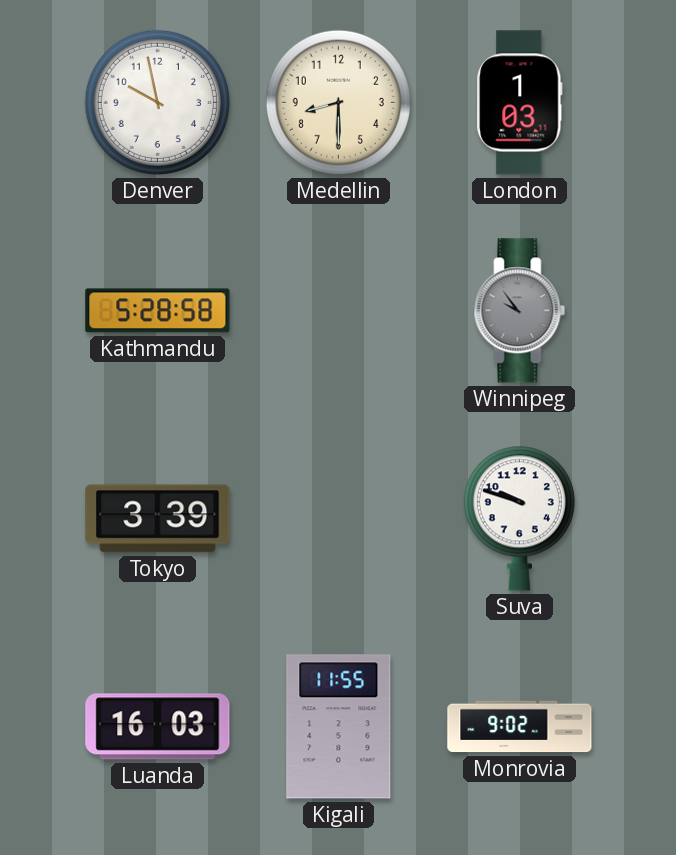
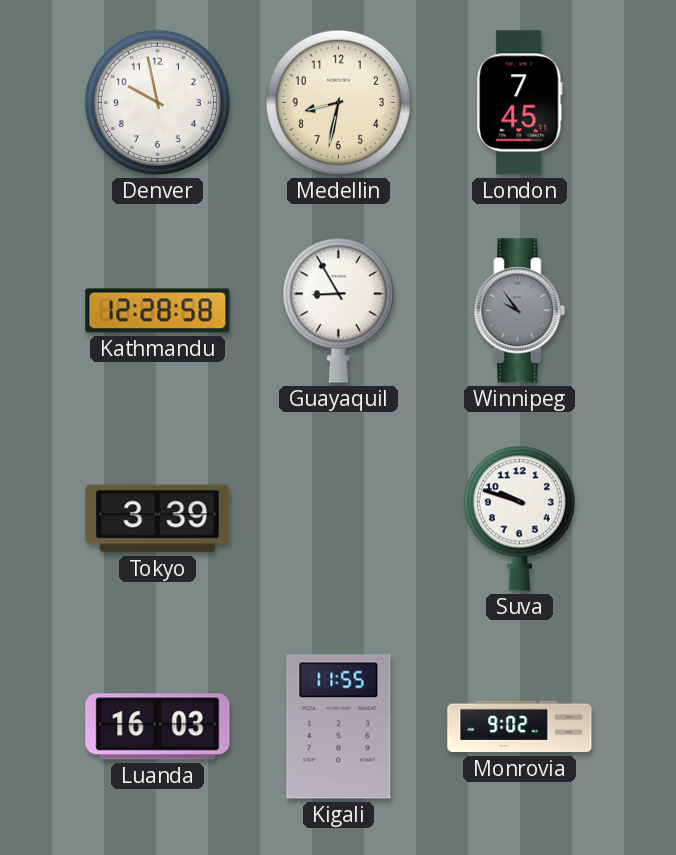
Medellin: 8:30 -> 8:32 (338, 102)
London: 1:03 -> 7:45 (520, 103)
Kathmandu: 5:28 -> 12:28 (158, 311)
Guayaquil: none -> 8:55 (338, 310)
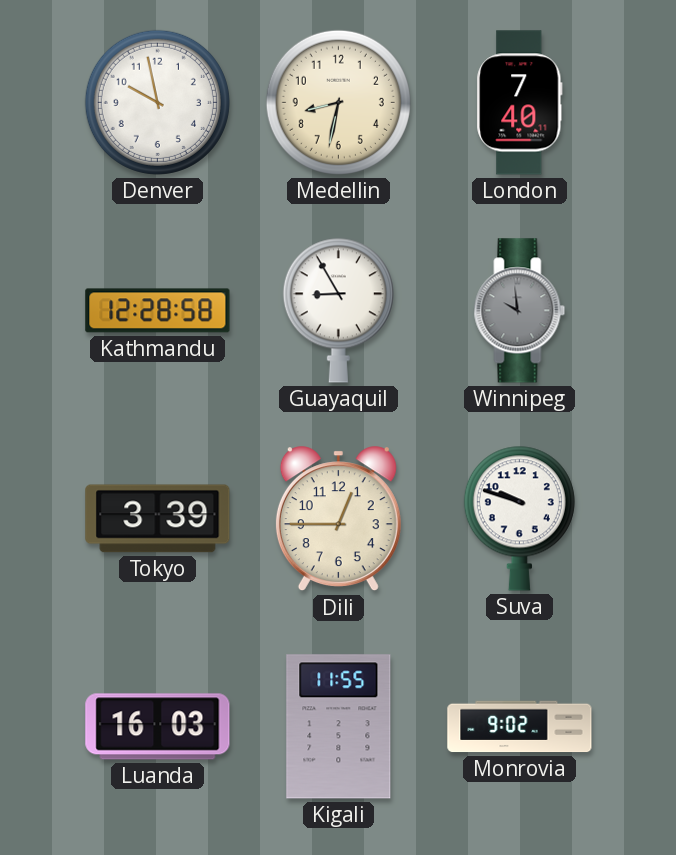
London: 7:45 -> 7:40 (520, 103)
Winnipeg: 9:54 -> 9:59 (520, 311)
Dili: none -> 12:45 (338, 519)
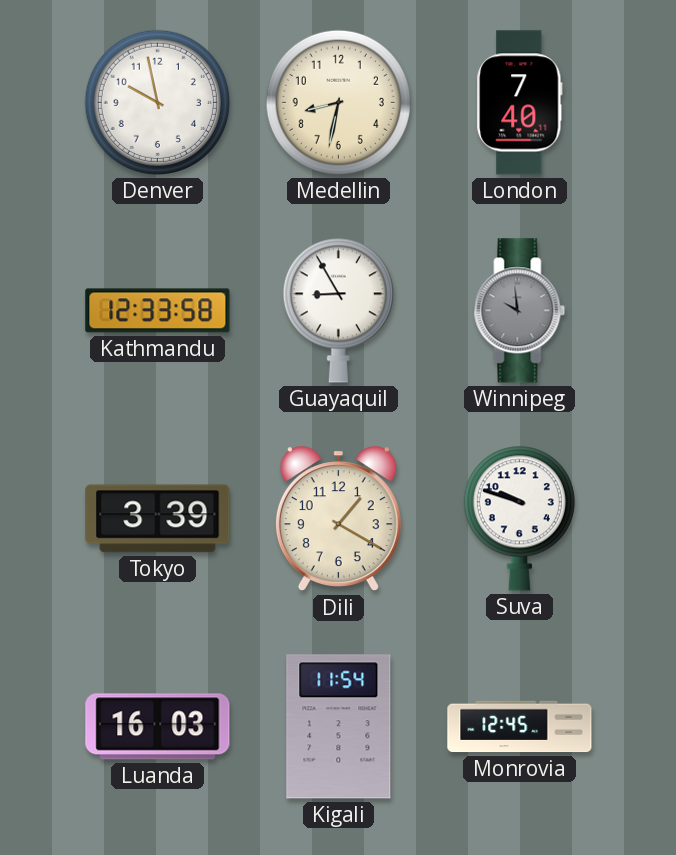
Kathmandu: 12:28 -> 12:33 (158, 311)
Dili: 12:45 -> 1:20 (338, 519)
Kigali: 11:55 -> 11:54 (339, 727)
Monrovia: 9:02 -> 12:45 (520, 727)
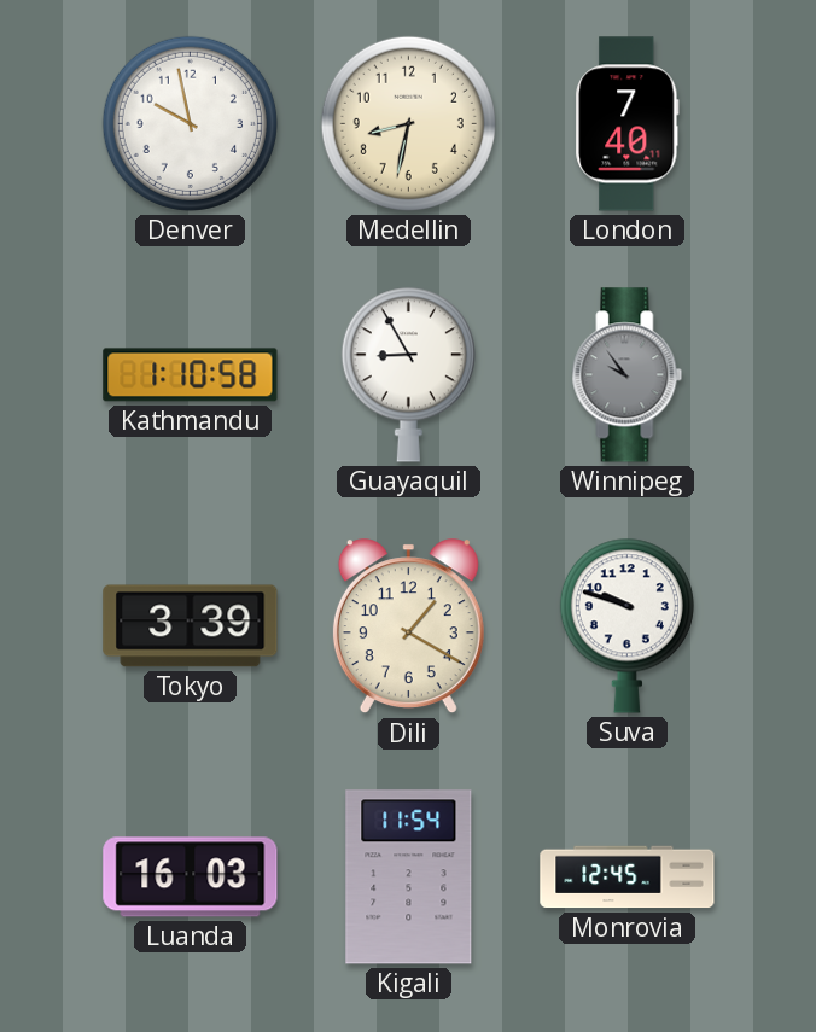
Kathmandu: 12:33 -> 1:10 (191, 375)
Winnipeg: 9:59 -> 9:54 (628, 375)
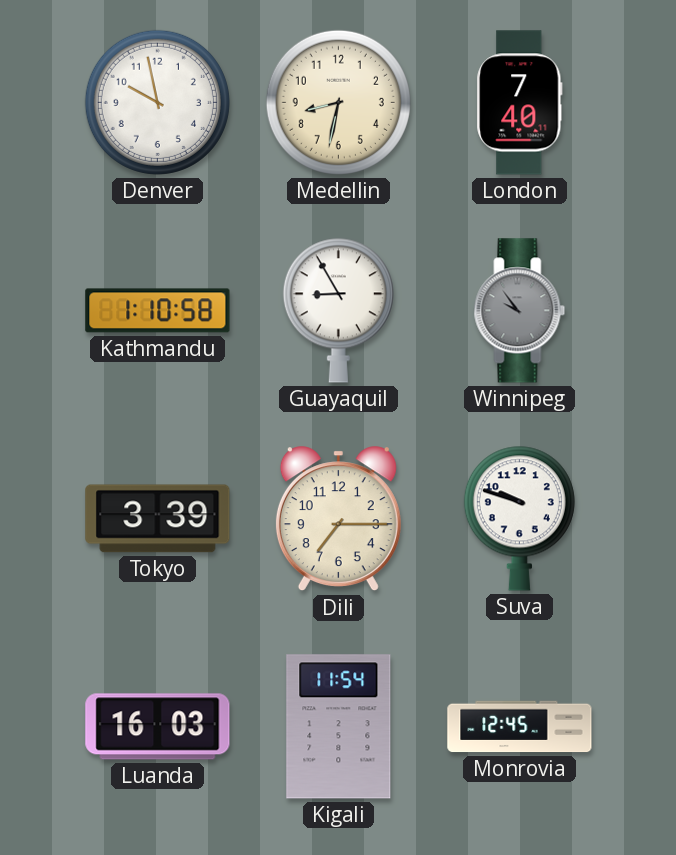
Dili: 1:20 -> 7:15 (338, 519)
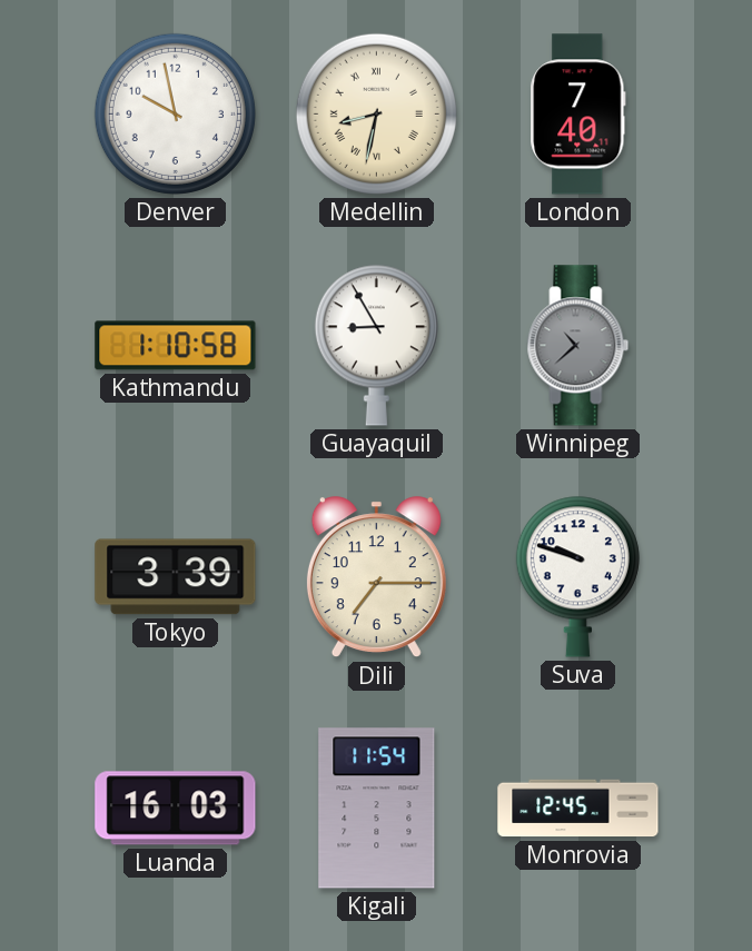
Medellin numerals: Arabic -> Roman (376, 113)
Winnipeg: 9:54 -> 10:38 (578, 346)
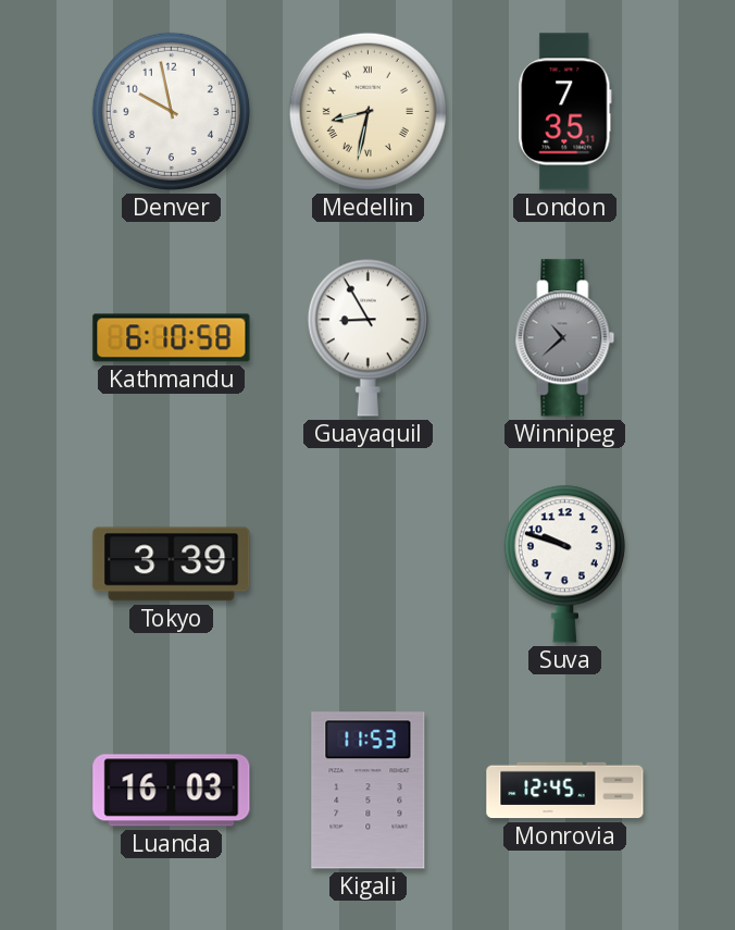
London: 7:40 -> 7:35 (565, 112)
Kathmandu: 1:10 -> 6:10 (172, 338)
Dili: 7:15 -> none (376, 577)
Kigali: 11:54 -> 11:53 (369, 791)
